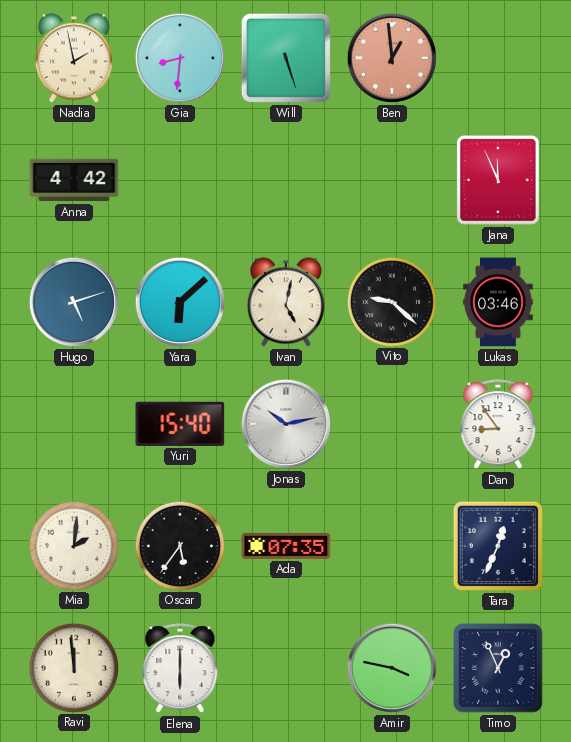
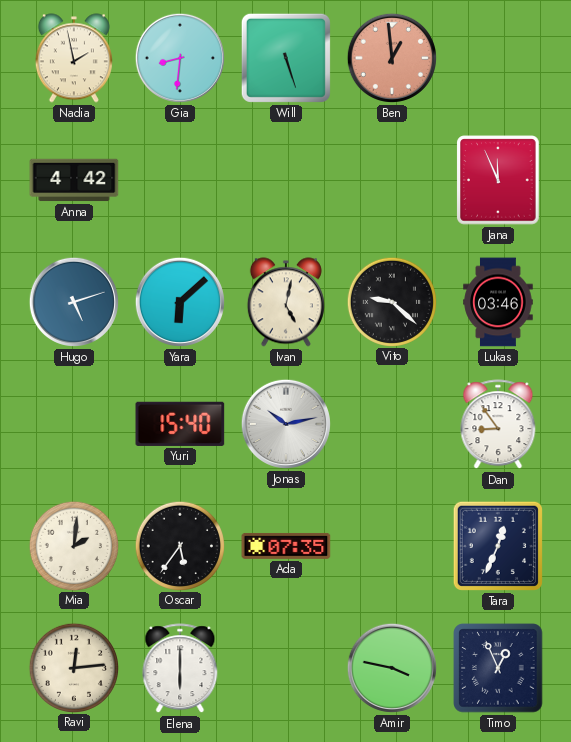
Ravi: 11:59 -> 12:14 (73, 667)
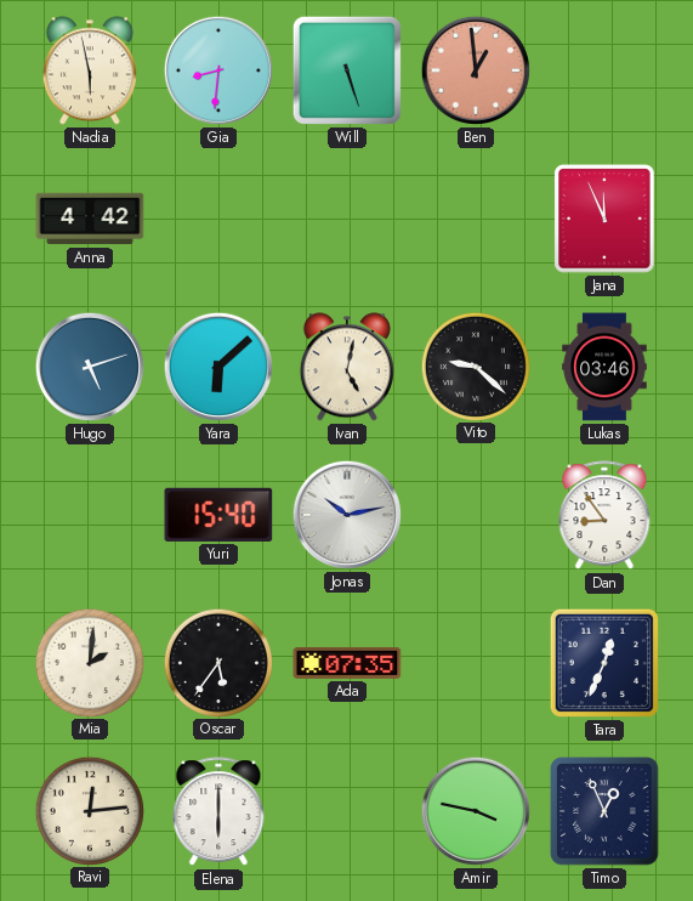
Nadia: 1:58 -> 5:58 (90, 70)
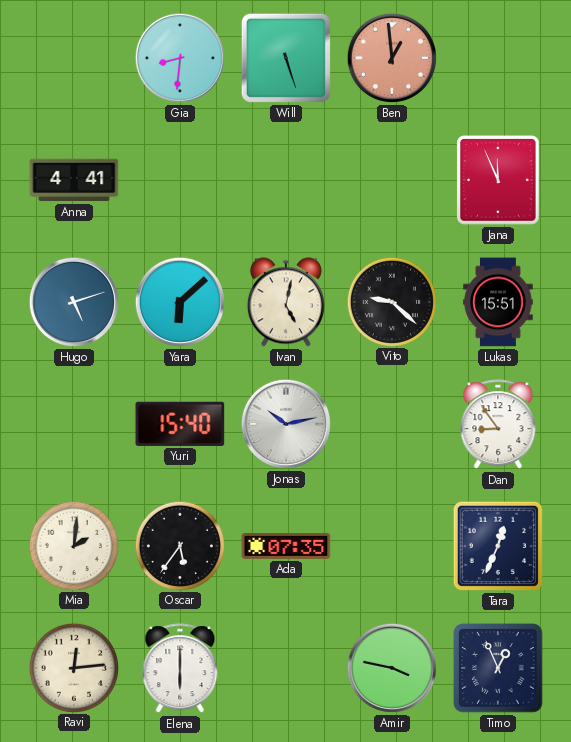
Nadia: 5:58 -> none (90, 70)
Anna: 4:42 -> 4:41 (74, 180)
Lukas: 03:46 -> 15:51 (498, 302)
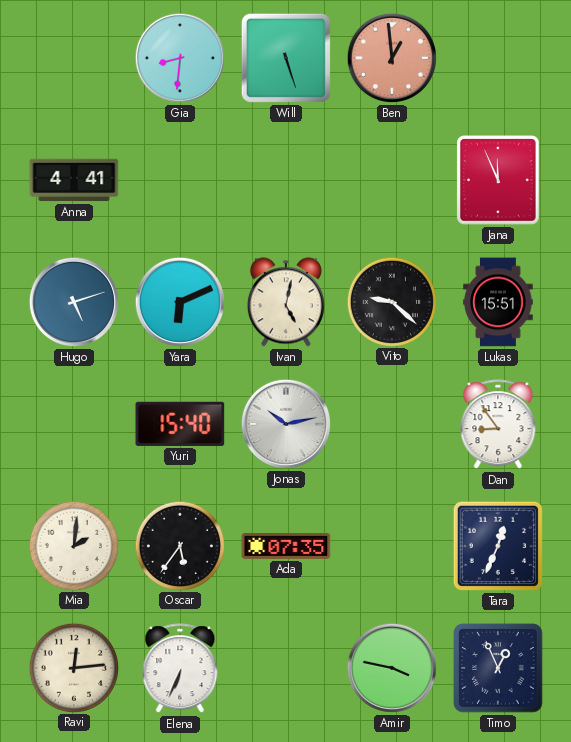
Yara: 6:08 -> 6:11 (180, 302)
Elena: 6:00 -> 6:34 (180, 669)
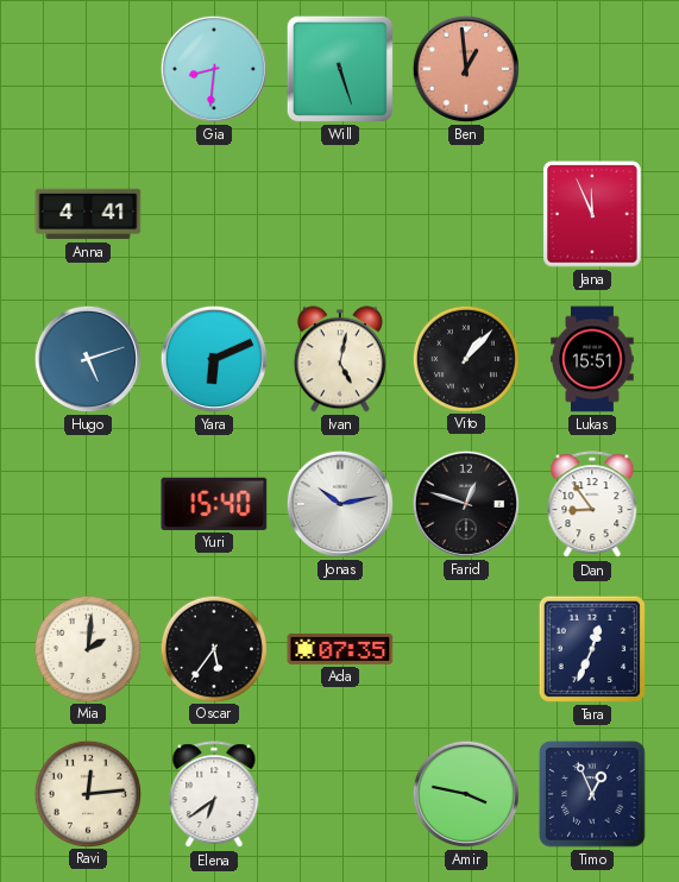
Vito: 9:22 -> 1:07 (465, 358)
Farid: none -> 12:48 (466, 504)
Elena: 6:34 -> 6:39 (214, 795)
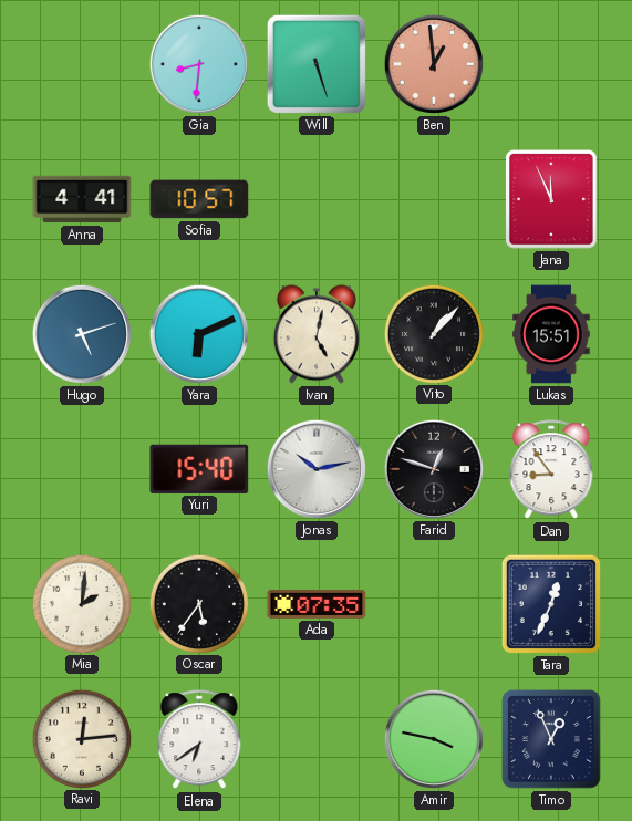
Sofia: none -> 10:57 (199, 199)
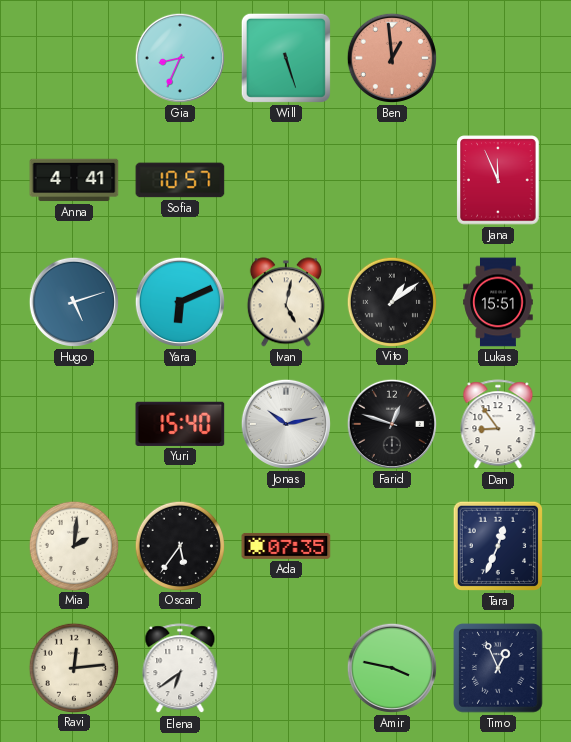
Gia: 8:31 -> 8:34 (180, 58)
Vito: 1:07 -> 1:09 (391, 301)
